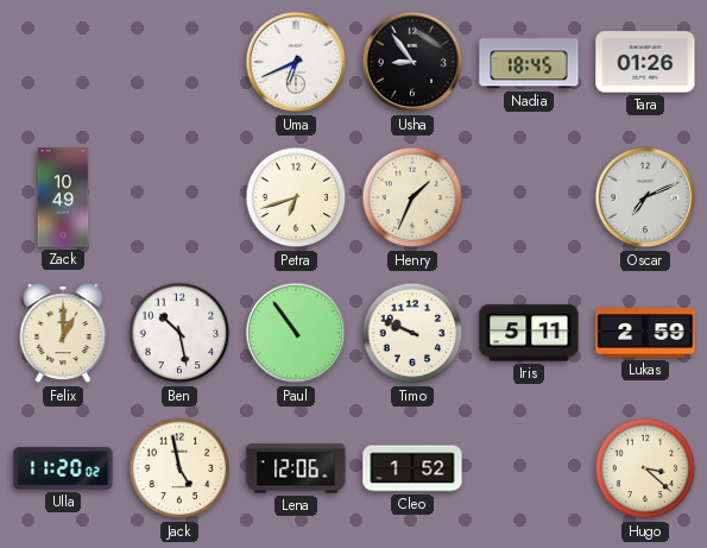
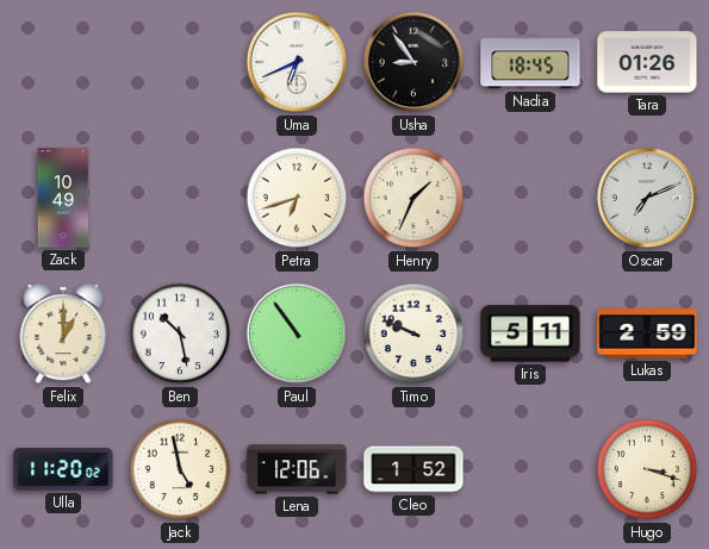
Hugo: 3:22 -> 3:18 (647, 469)
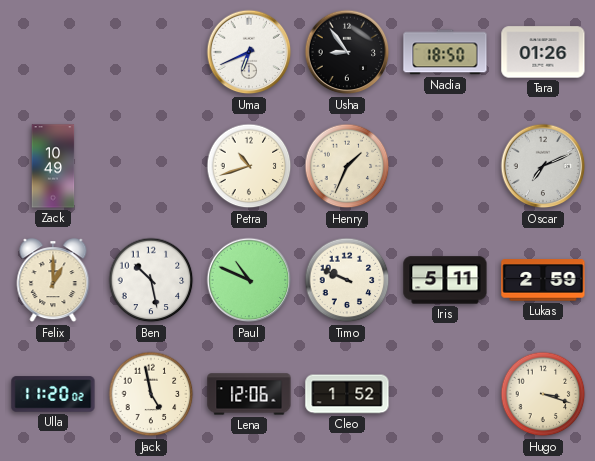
Nadia: 18:45 -> 18:50 (445, 52)
Petra: 6:42 -> 10:42 (249, 166)
Paul: 10:54 -> 10:49 (249, 280)
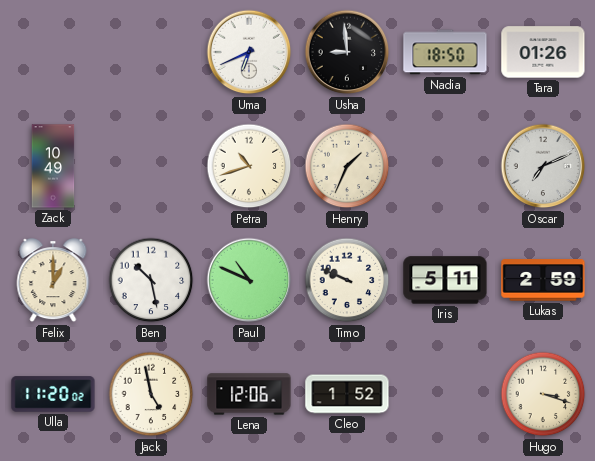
Usha: 8:54 -> 8:59 (347, 52)
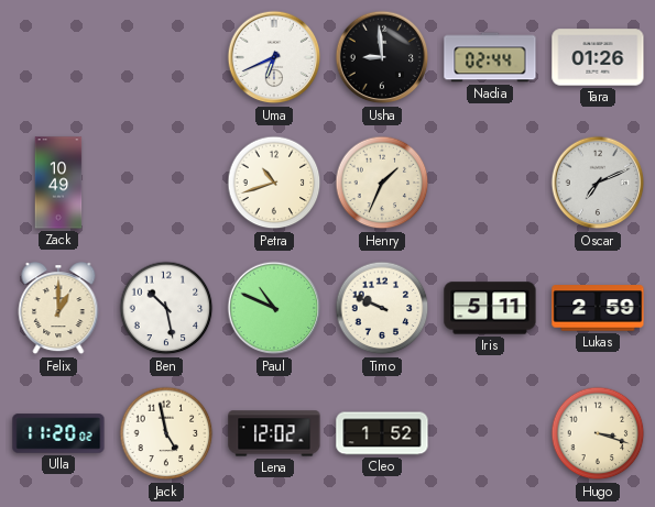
Nadia: 18:50 -> 02:44 (490, 57)
Lena: 12:06 -> 12:02 (274, 433)
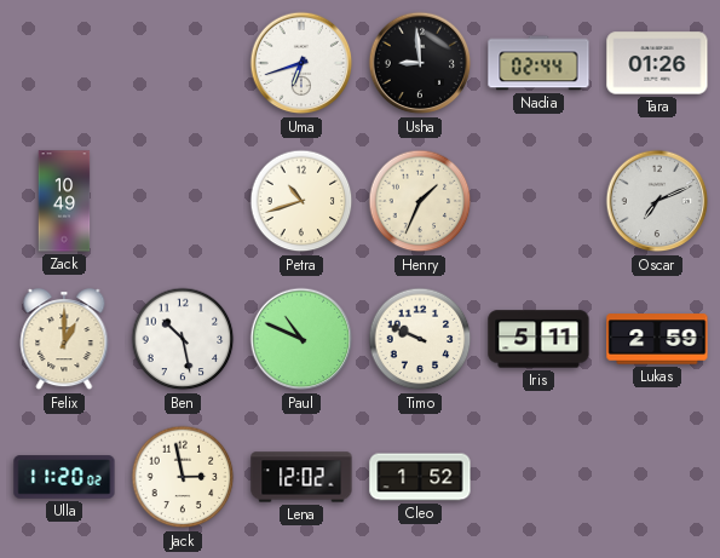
Uma: 6:41 -> 6:42 (301, 63)
Jack: 4:58 -> 2:58 (183, 477)
Hugo: 3:18 -> none (598, 433)
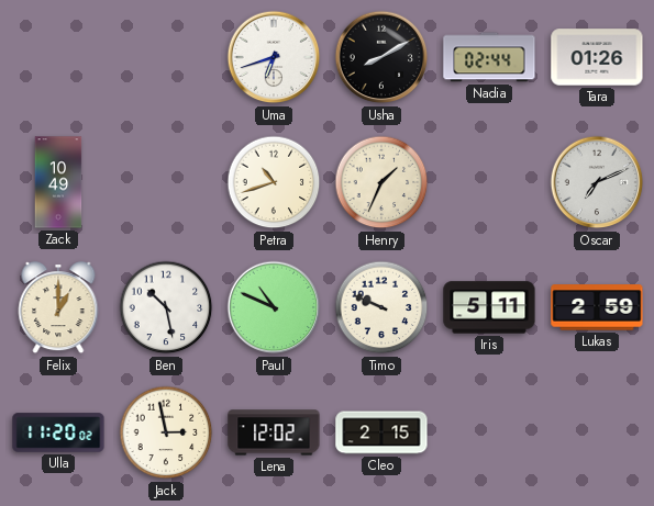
Usha: 8:59 -> 8:10 (381, 57)
Cleo: 1:52 -> 2:15 (381, 432)
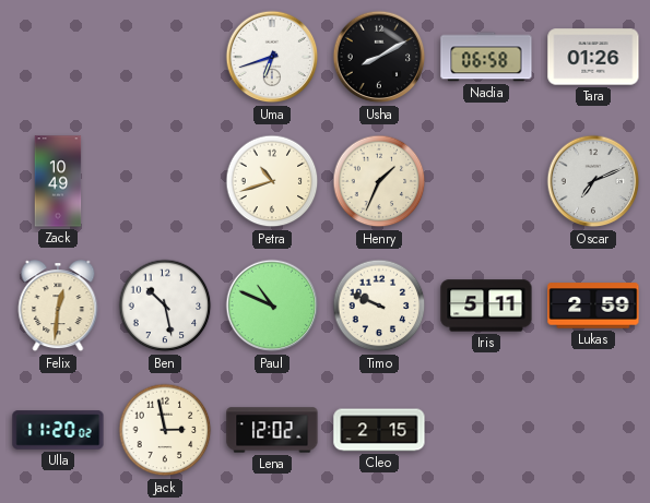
Nadia: 02:44 -> 06:58 (486, 57)
Felix: 1:00 -> 12:31 (58, 307)
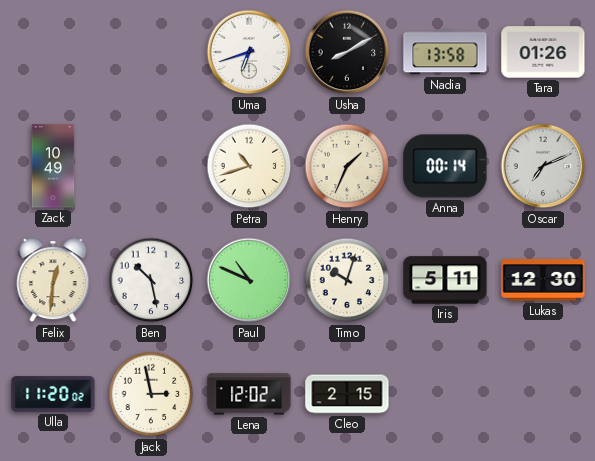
Nadia: 06:58 -> 13:58 (445, 52)
Anna: none -> 00:14 (445, 166)
Timo: 9:49 -> 10:03 (347, 280)
Lukas: 2:59 -> 12:30 (543, 280)
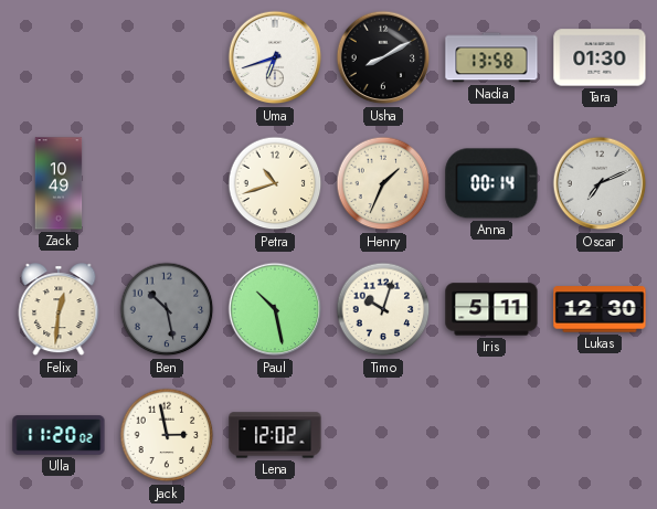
Tara: 01:26 -> 01:30 (600, 57)
Ben dial: white -> grey (167, 309)
Paul: 10:49 -> 10:28 (275, 309)
Cleo: 2:15 -> none (347, 394)
